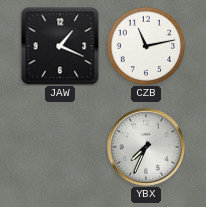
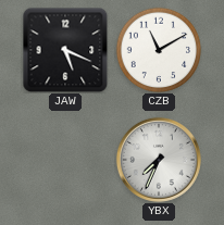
JAW: 1:19 -> 5:19 (65, 50)
CZB: 11:13 -> 11:10 (159, 50)
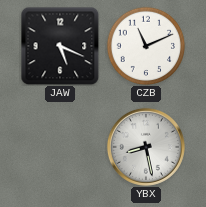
CZB: 11:10 -> 11:11 (146, 46)
YBX: 7:34 -> 8:28 (146, 147)
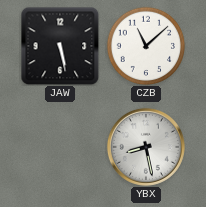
JAW: 5:19 -> 5:28 (60, 46)
CZB: 11:11 -> 11:08 (146, 46)
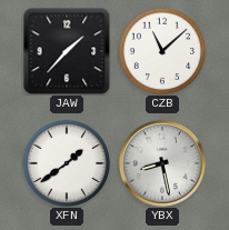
JAW: 5:28 -> 1:37 (67, 51)
XFN: none -> 1:39 (67, 163)
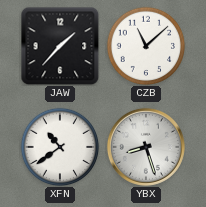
XFN: 1:39 -> 10:39 (60, 147)
YBX: 8:28 -> 8:27 (146, 147)
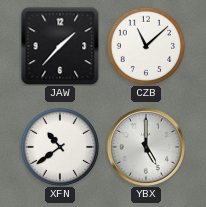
YBX: 8:27 -> 5:00 (146, 147)
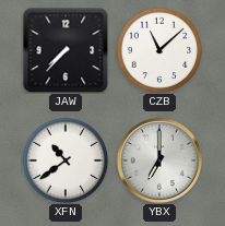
JAW: 1:37 -> 7:37 (66, 50)
YBX: 5:00 -> 7:00 (159, 160)
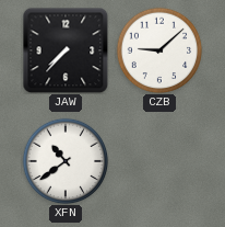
CZB: 11:08 -> 9:08 (159, 50)
YBX: 7:00 -> none (159, 160)
